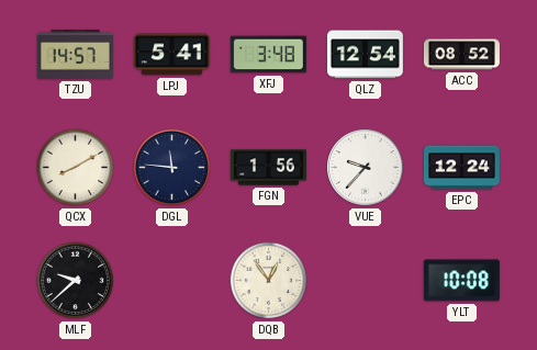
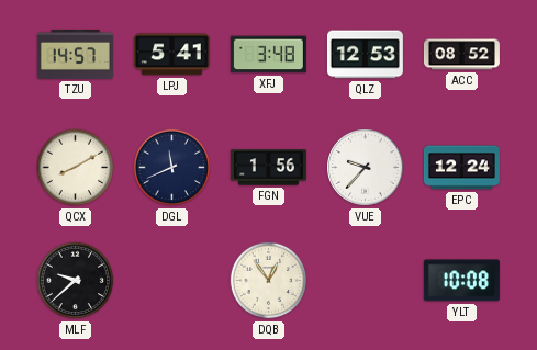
QLZ: 12:54 -> 12:53 (365, 55)
DGL: 11:46 -> 11:41 (172, 168)
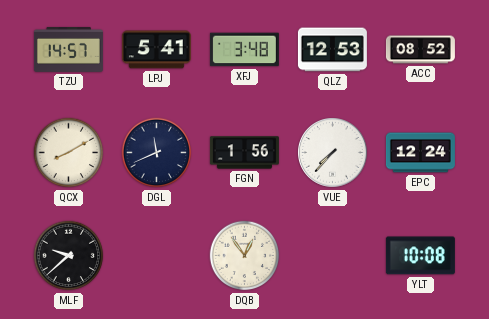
VUE: 9:37 -> 7:37 (333, 153)
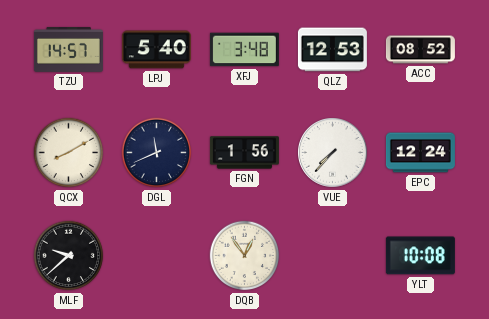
LPJ: 5:41 -> 5:40 (156, 50)
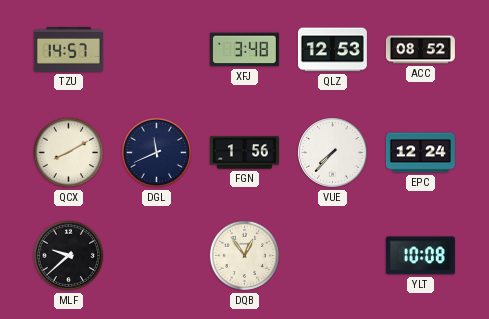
LPJ: 5:40 -> none (156, 50)
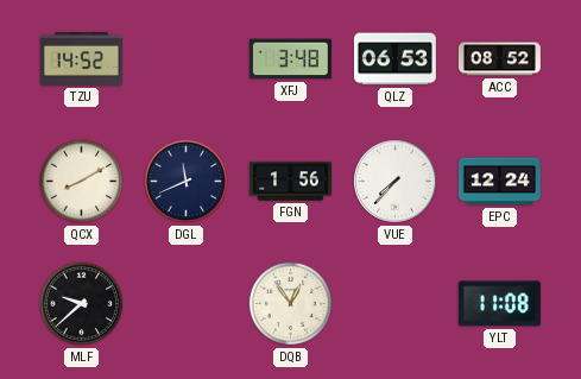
TZU: 14:57 -> 14:52 (81, 58)
QLZ: 12:53 -> 06:53 (394, 59)
YLT: 10:08 -> 11:08 (499, 304)
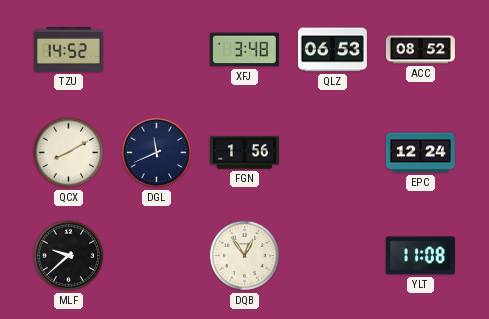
VUE: 7:37 -> none (396, 182)
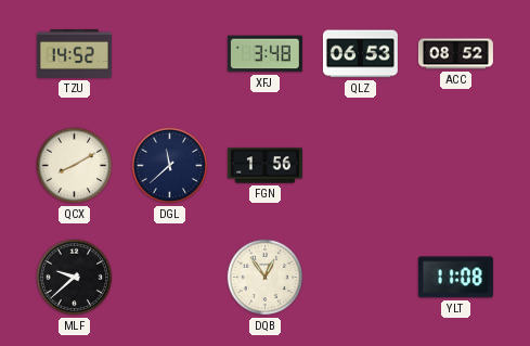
DGL: 11:41 -> 11:38 (170, 166)
EPC: 12:24 -> none (420, 153)
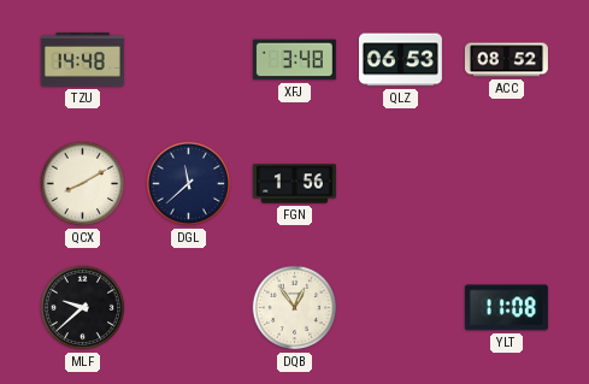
TZU: 14:52 -> 14:48 (82, 59)
